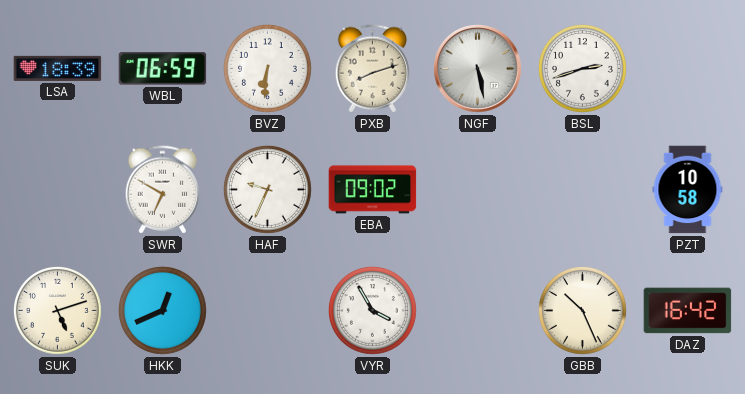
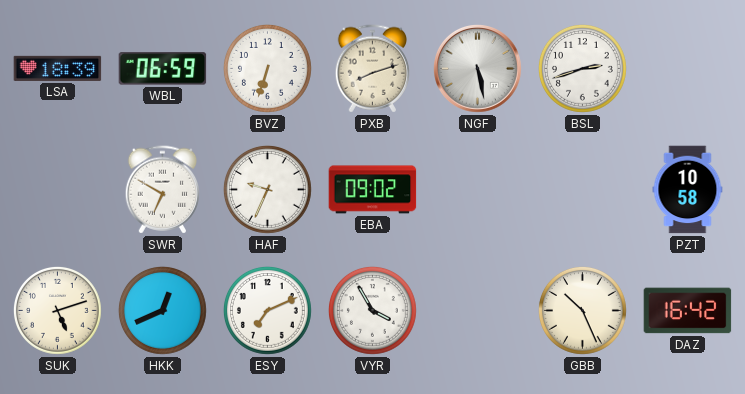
BVZ: 6:31 -> 6:33 (267, 68)
ESY: none -> 7:11 (267, 310)
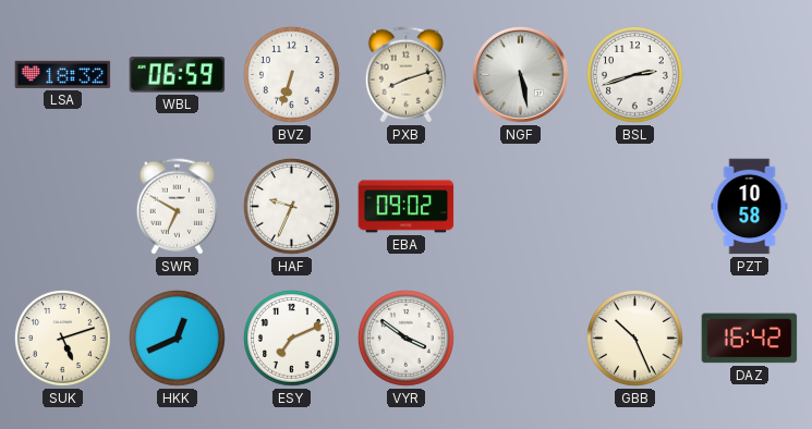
LSA: 18:39 -> 18:32 (63, 74)
VYR: 3:55 -> 3:51 (405, 338)
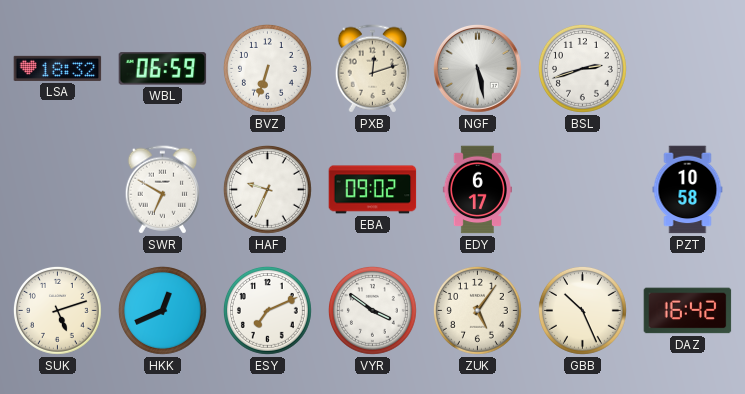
PXB: 8:12 -> 12:12 (372, 69)
EDY: none -> 6:17 (477, 190)
ZUK: none -> 5:06 (477, 310)
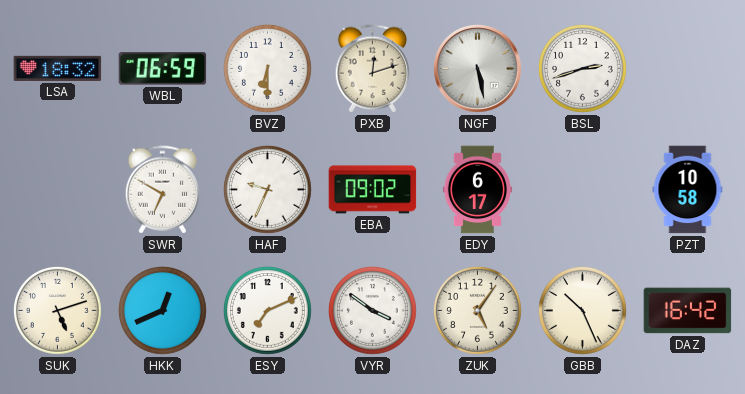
BVZ: 6:33 -> 6:30 (267, 68)
